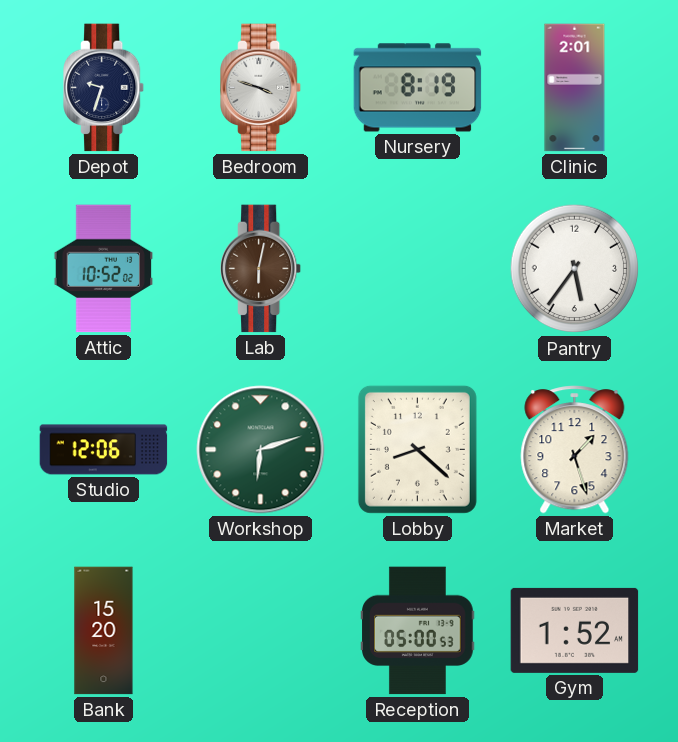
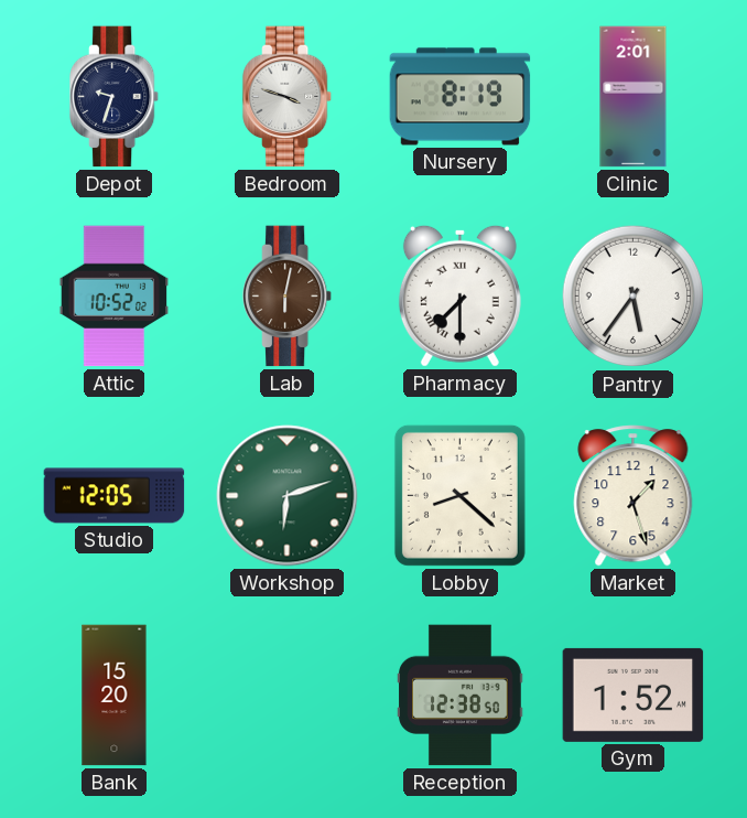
Pharmacy: none -> 7:30 (459, 295)
Studio: 12:06 -> 12:05 (115, 496)
Reception: 05:00 -> 12:38 (461, 696)
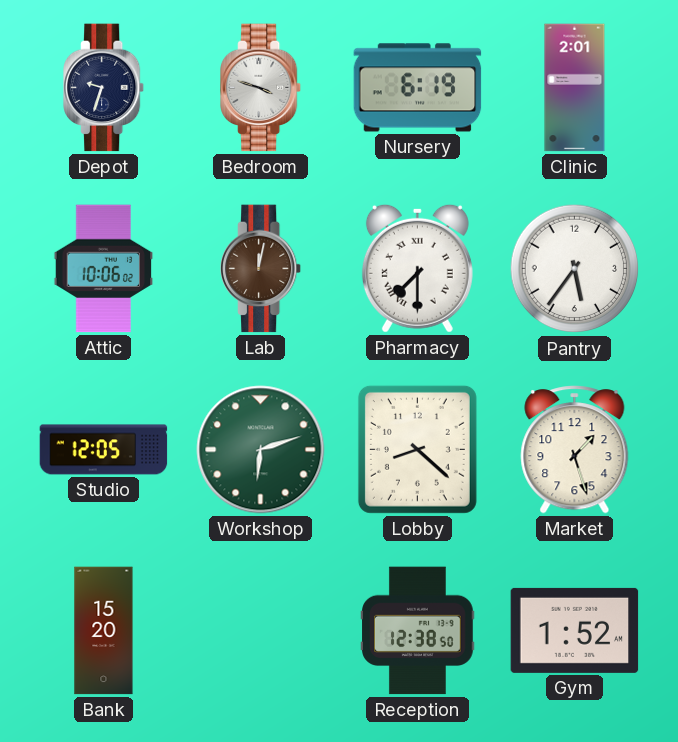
Nursery: 8:19 -> 6:19 (418, 88)
Attic: 10:52 -> 10:06 (104, 269)
Lab: 6:02 -> 12:02 (262, 269)
